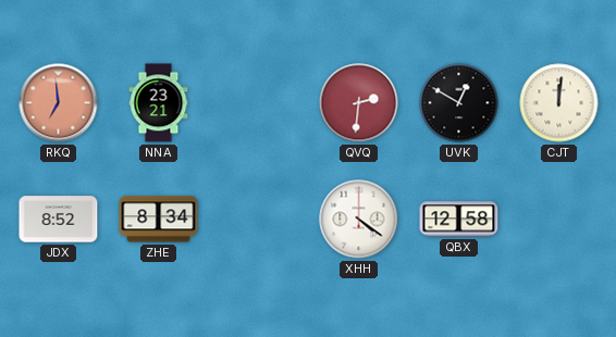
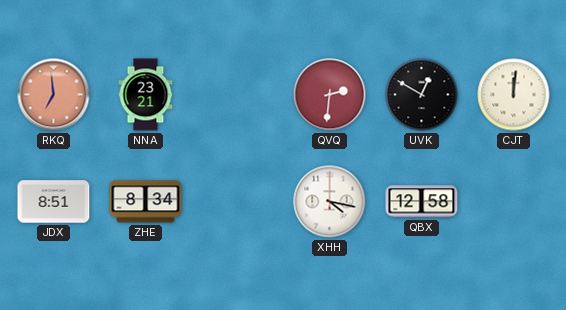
JDX: 8:52 -> 8:51 (54, 202)
XHH: 4:21 -> 4:17 (330, 202)
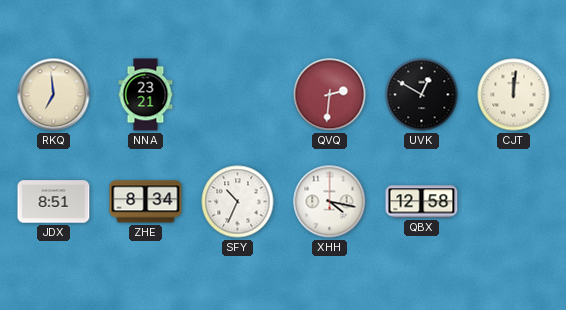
RKQ dial: salmon -> cream (54, 95)
SFY: none -> 10:34 (238, 202)
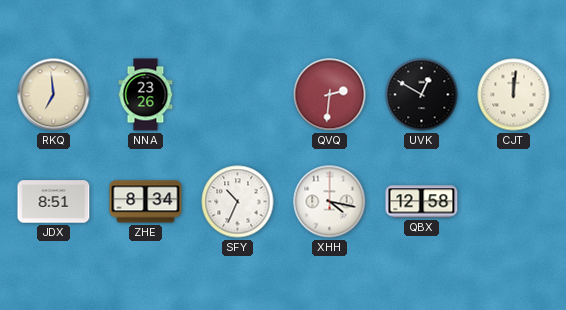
NNA: 23:21 -> 23:26 (146, 95)
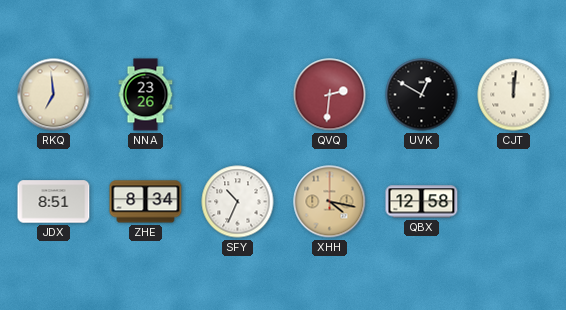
XHH dial: white -> champagne (330, 202)
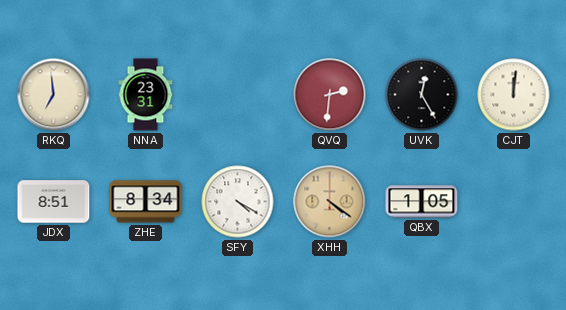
NNA: 23:26 -> 23:31 (146, 95)
UVK: 12:50 -> 12:25 (422, 95)
SFY: 10:34 -> 4:20 (238, 202)
XHH: 4:17 -> 4:21 (330, 202)
QBX: 12:58 -> 1:05 (422, 202)
